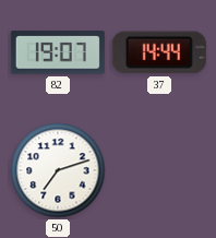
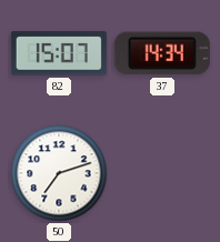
82: 19:07 -> 15:07 (59, 53)
37: 14:44 -> 14:34 (162, 53)
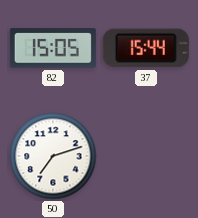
82: 15:07 -> 15:05 (53, 48)
37: 14:34 -> 15:44 (146, 48)
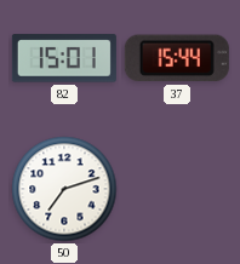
82: 15:05 -> 15:01 (64, 58)
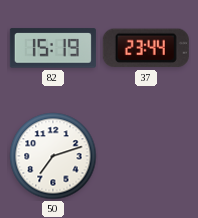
82: 15:01 -> 15:19 (53, 48)
37: 15:44 -> 23:44 (146, 48)
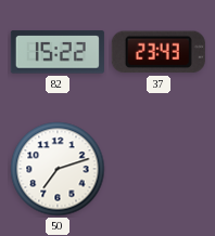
82: 15:19 -> 15:22 (58, 52)
37: 23:44 -> 23:43 (159, 52)
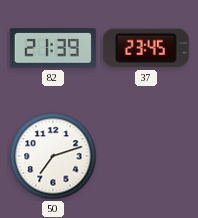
82: 15:22 -> 21:39 (53, 48)
37: 23:43 -> 23:45 (146, 48)
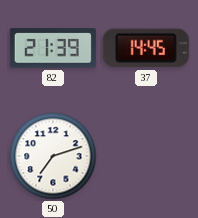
37: 23:45 -> 14:45 (146, 48)
